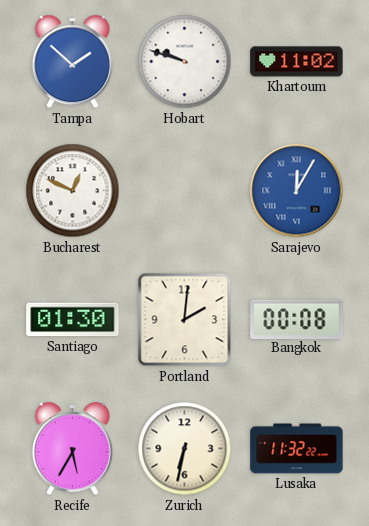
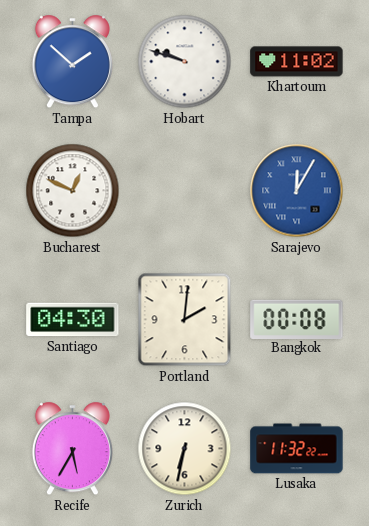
Santiago: 01:30 -> 04:30 (73, 320)
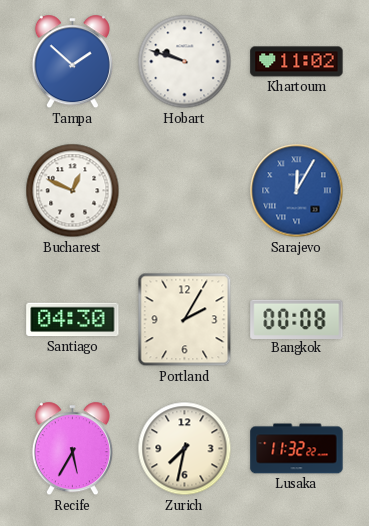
Portland: 2:01 -> 2:05 (185, 320)
Zurich: 6:32 -> 7:32 (185, 449)
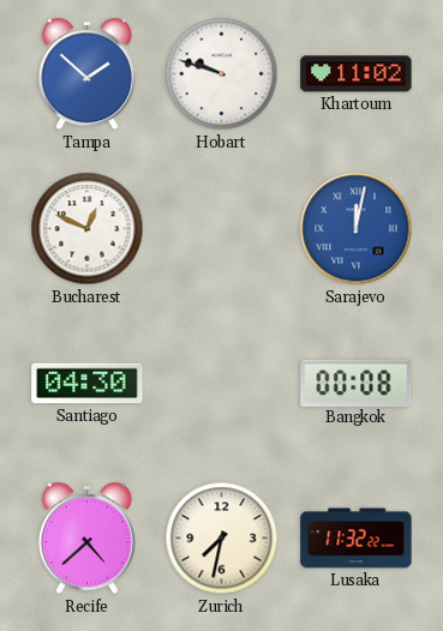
Sarajevo: 12:05 -> 12:02 (357, 229)
Portland: 2:05 -> none (185, 320)
Recife: 5:35 -> 4:38 (86, 539)
